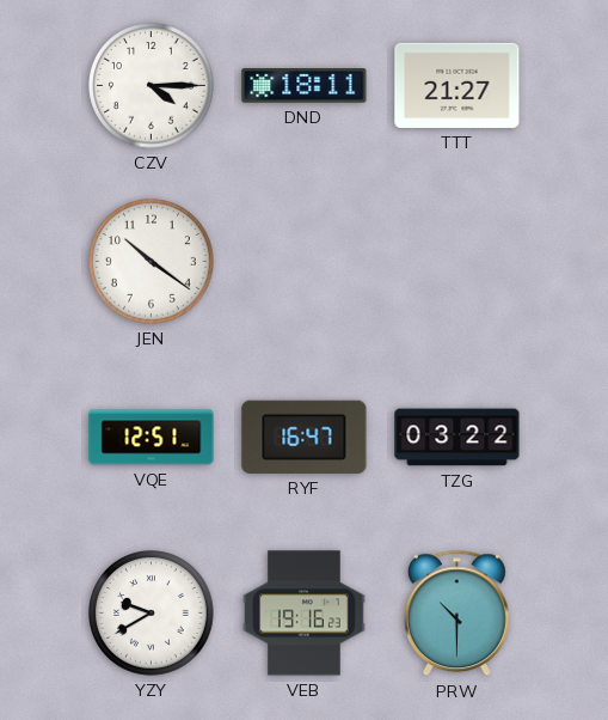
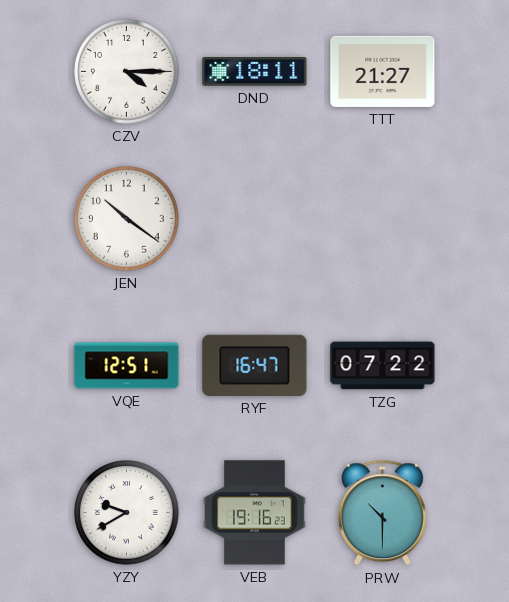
TZG: 03:22 -> 07:22 (383, 366)
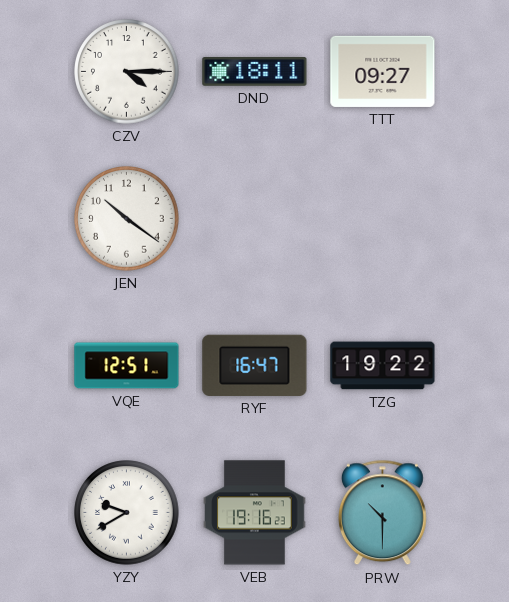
TTT: 21:27 -> 09:27 (383, 71)
TZG: 07:22 -> 19:22 (383, 366)
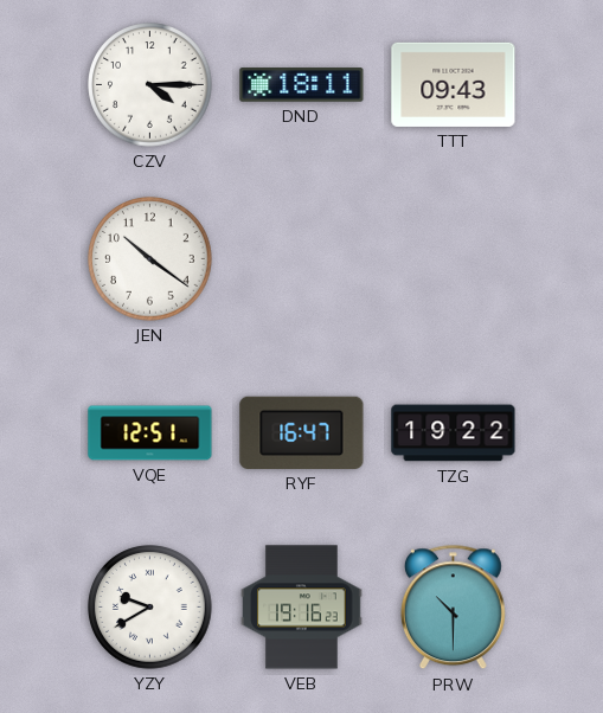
TTT: 09:27 -> 09:43 (454, 84)
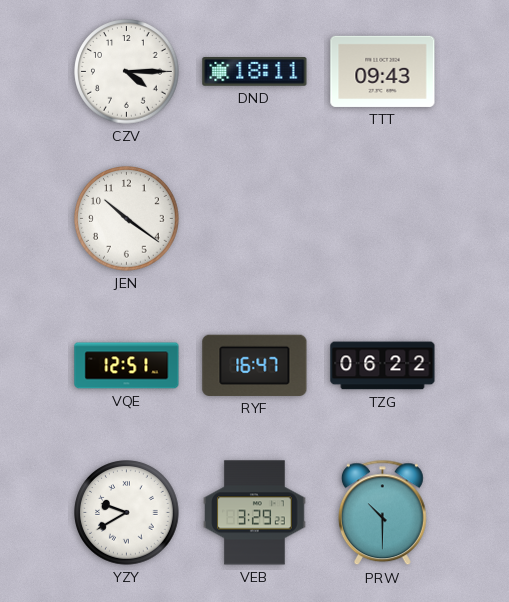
TZG: 19:22 -> 06:22 (383, 366)
VEB: 19:16 -> 3:29 (255, 513)
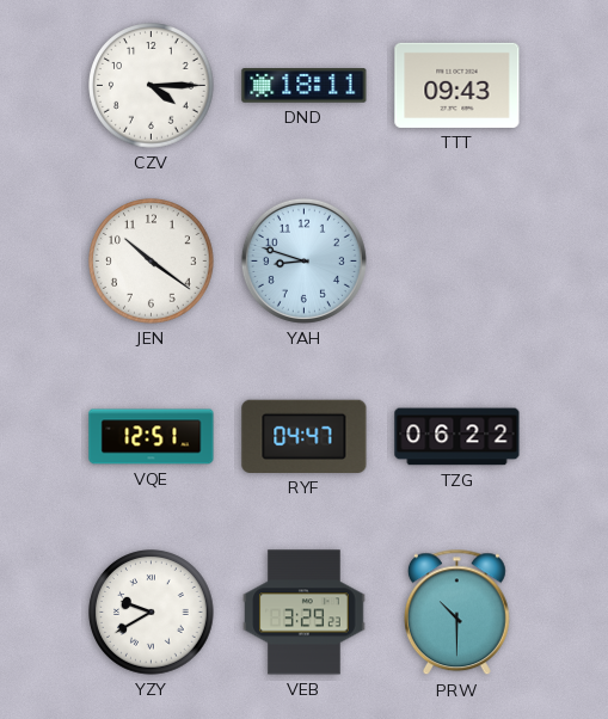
YAH: none -> 8:48 (303, 260)
RYF: 16:47 -> 04:47 (305, 436)
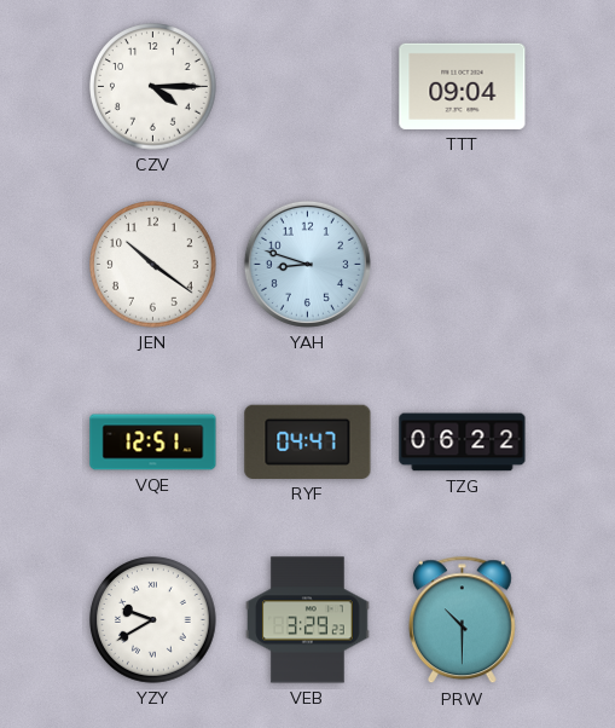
DND: 18:11 -> none (305, 86)
TTT: 09:43 -> 09:04 (463, 86)
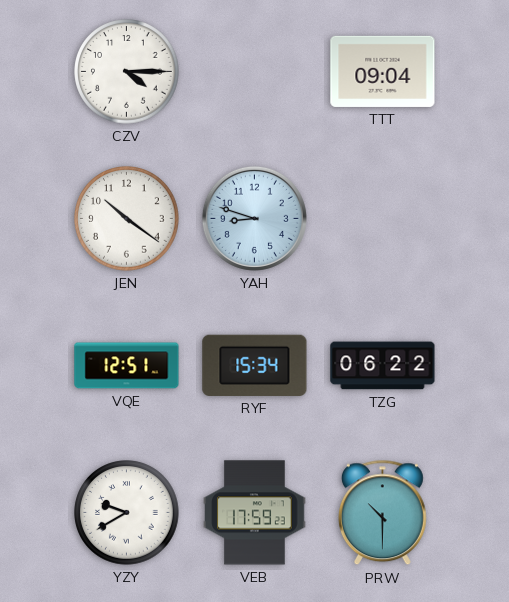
RYF: 04:47 -> 15:34 (255, 365)
VEB: 3:29 -> 17:59 (255, 513)
